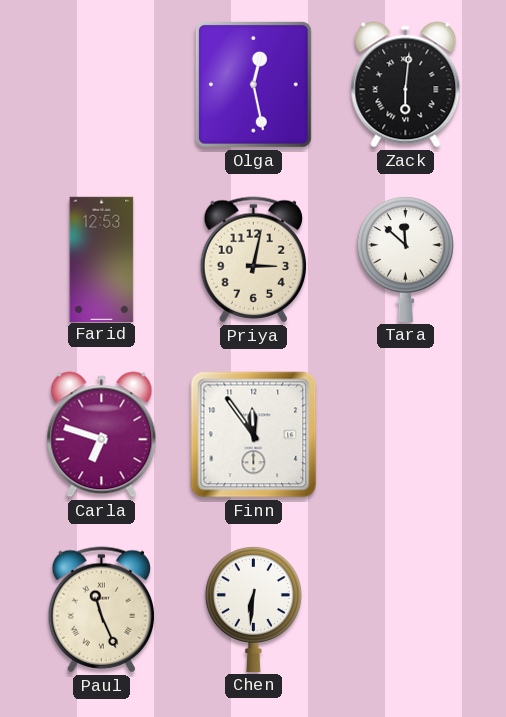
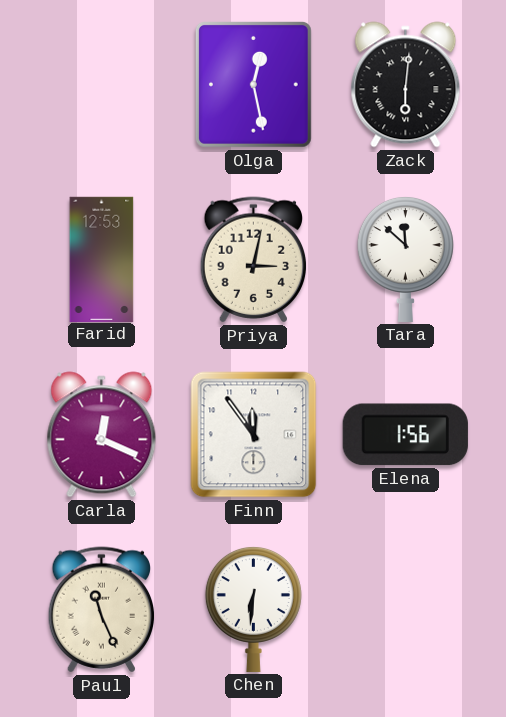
Carla: 6:48 -> 12:19 (102, 435)
Elena: none -> 1:56 (405, 435)
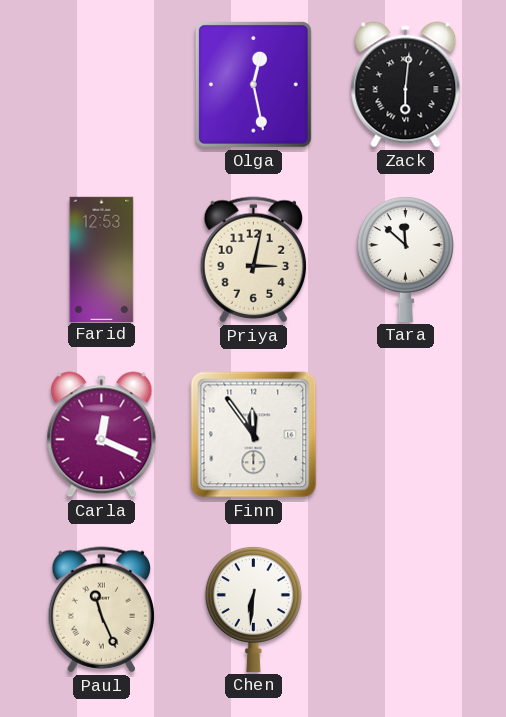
Elena: 1:56 -> none (405, 435)
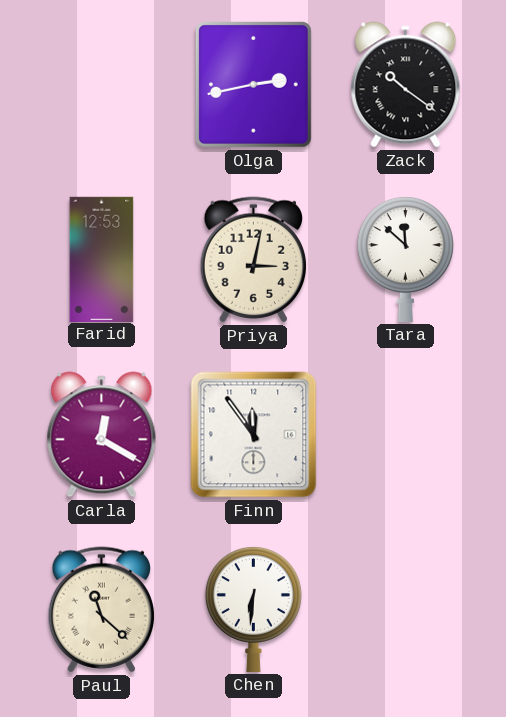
Olga: 12:28 -> 2:43 (253, 84)
Zack: 6:01 -> 10:21 (406, 85)
Carla: 12:19 -> 12:20 (102, 435)
Paul: 11:26 -> 11:22 (101, 610)
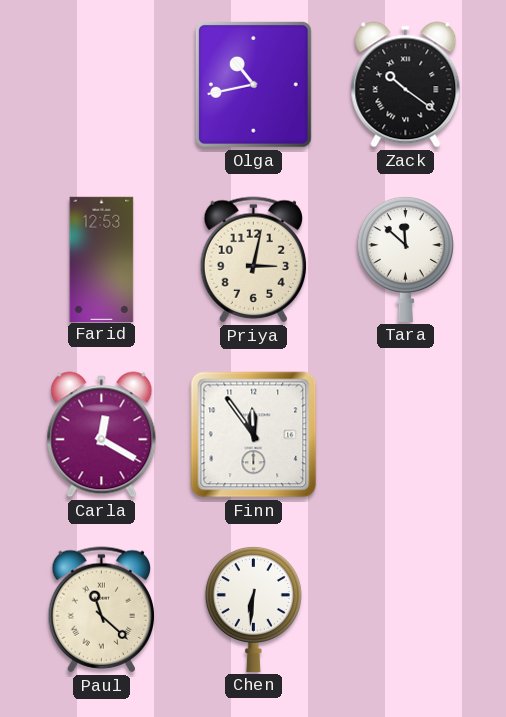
Olga: 2:43 -> 10:43 (253, 84)
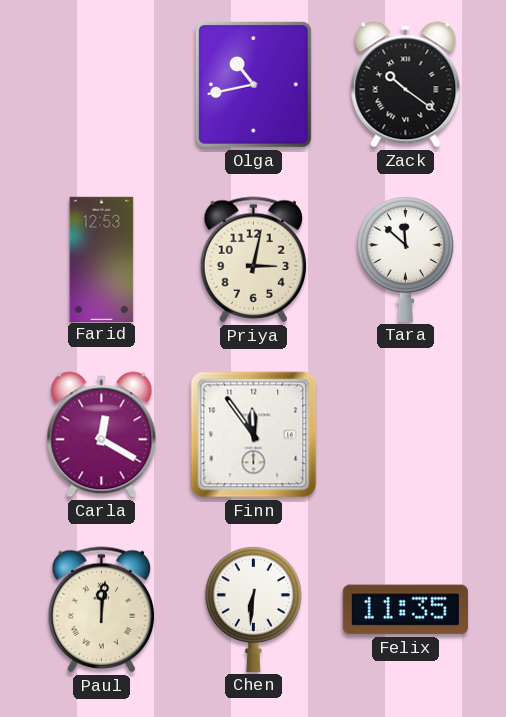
Paul: 11:22 -> 12:01 (101, 610)
Felix: none -> 11:35 (405, 610)
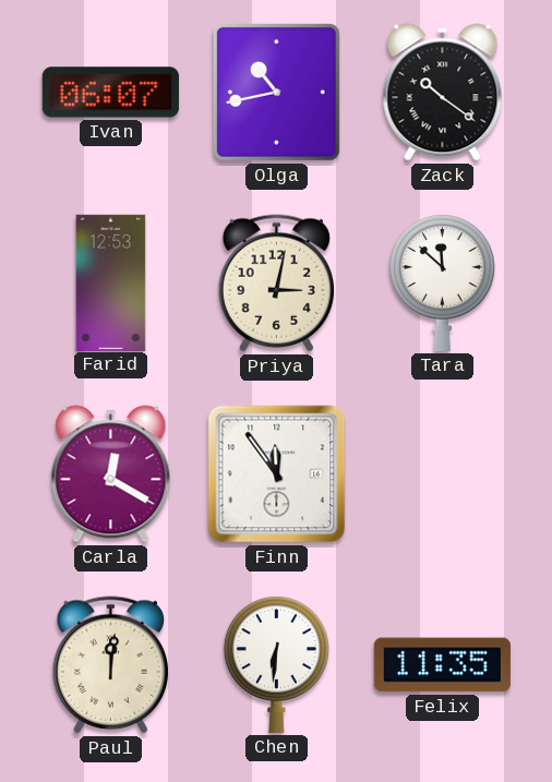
Ivan: none -> 06:07 (110, 93)
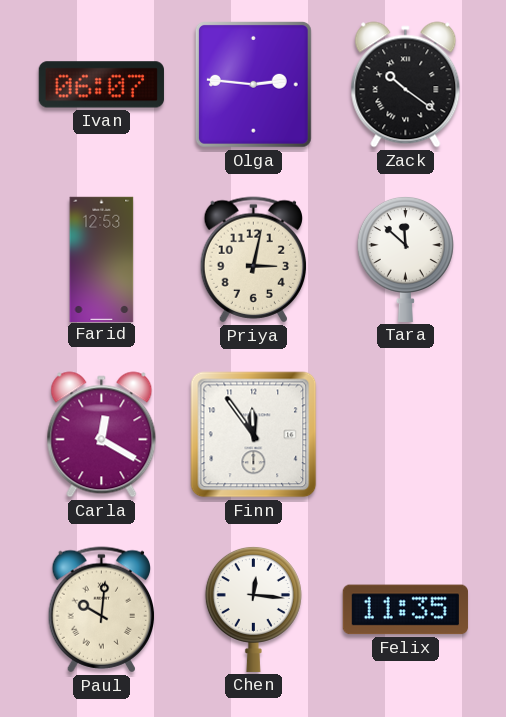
Olga: 10:43 -> 2:46 (253, 84)
Paul: 12:01 -> 10:01 (101, 610)
Chen: 6:31 -> 12:16 (253, 609)
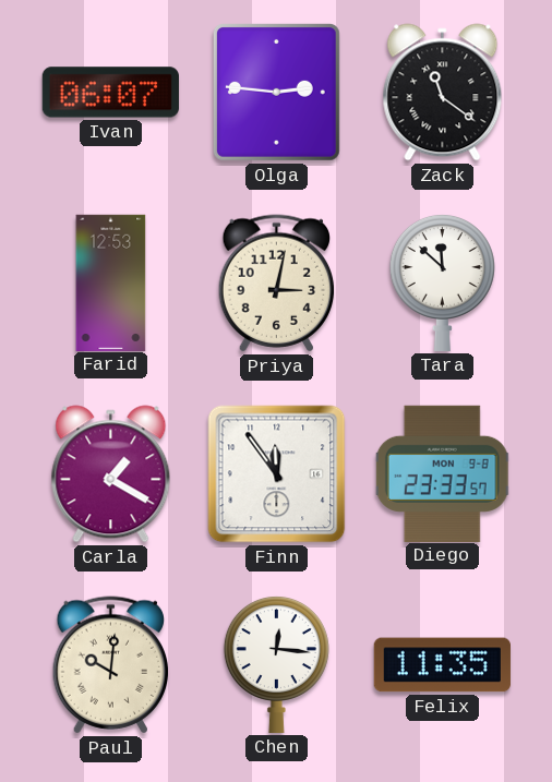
Zack: 10:21 -> 11:21 (443, 93)
Carla: 12:20 -> 1:20 (111, 474)
Diego: none -> 23:33 (443, 473)
